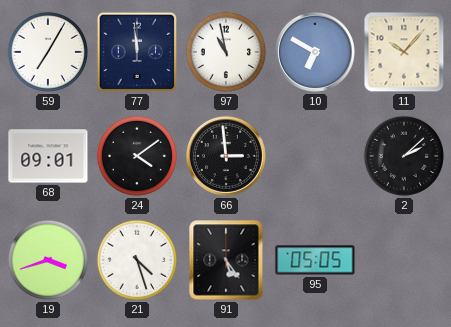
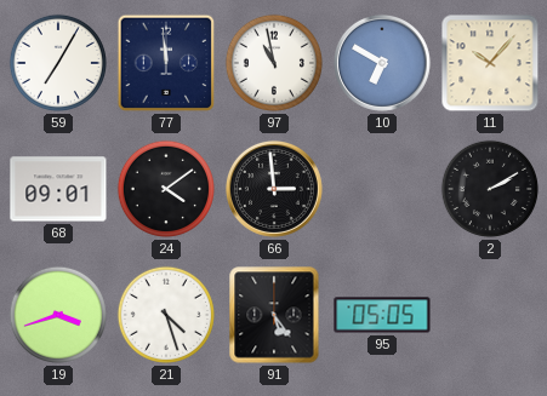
2: 2:08 -> 2:10 (490, 189)
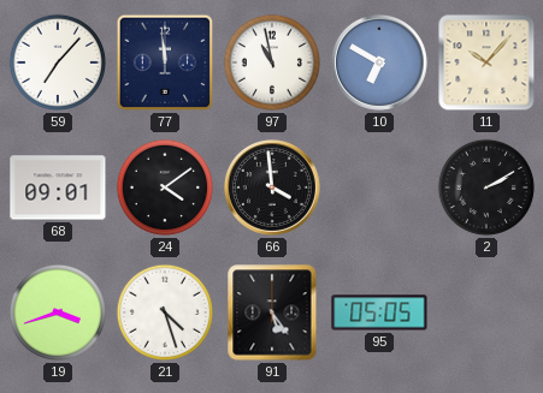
59: 7:05 -> 7:07 (58, 62)
66: 2:59 -> 3:59 (272, 187)
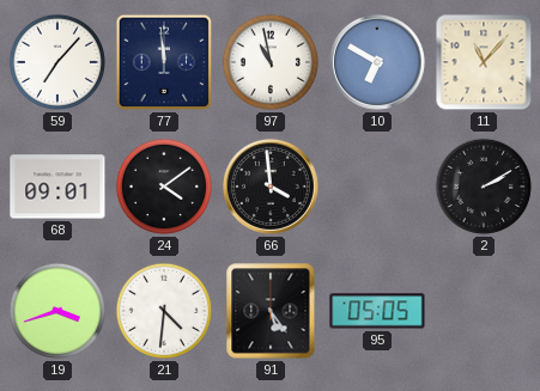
11: 10:07 -> 11:07 (484, 62)
21: 4:27 -> 4:31 (164, 311)
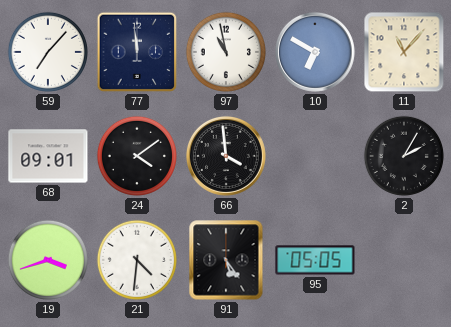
2: 2:10 -> 2:05 (404, 156)
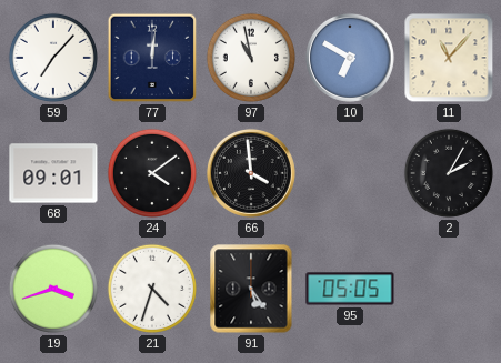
77: 11:59 -> 12:01 (152, 58)
21: 4:31 -> 4:33 (152, 289)
